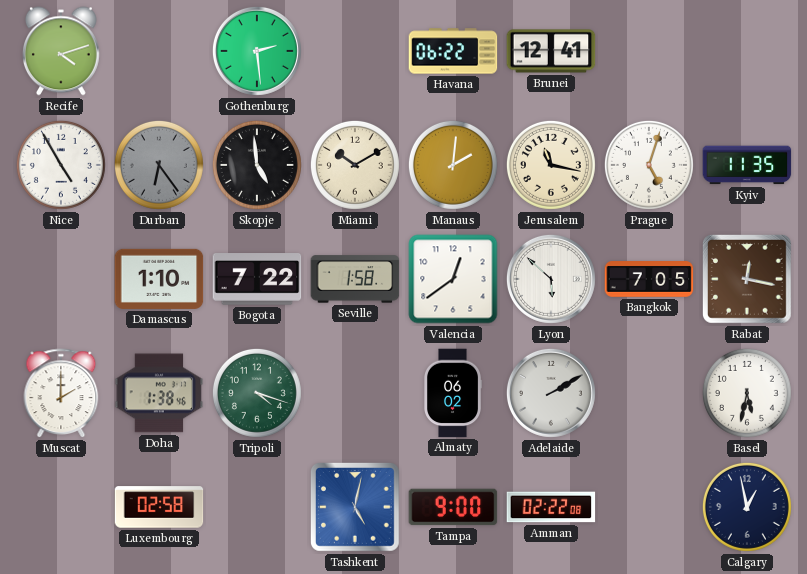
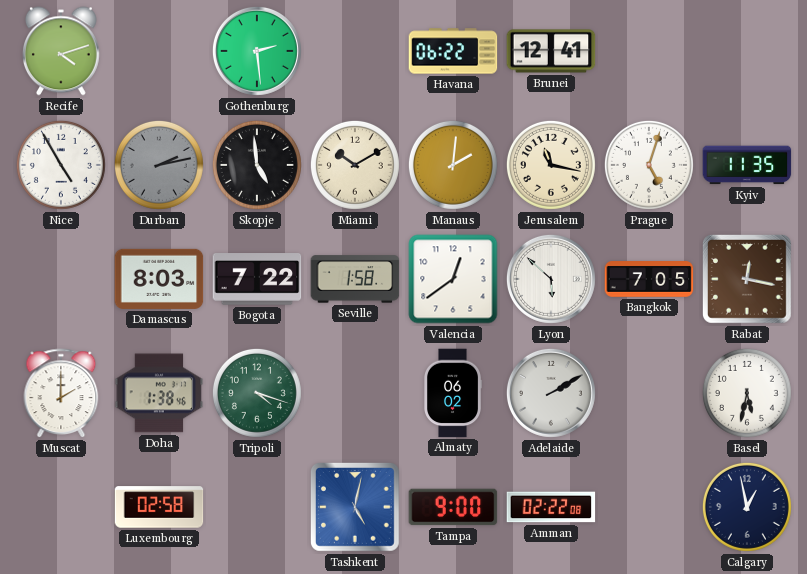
Durban: 6:24 -> 2:13 (159, 165)
Damascus: 1:10 -> 8:03 (159, 279)
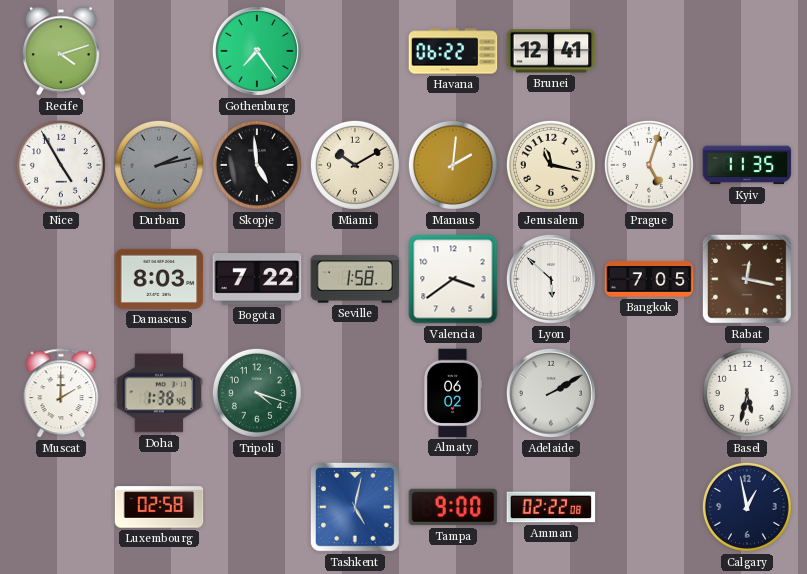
Gothenburg: 2:29 -> 7:24 (257, 51)
Valencia: 12:39 -> 3:39 (453, 279)
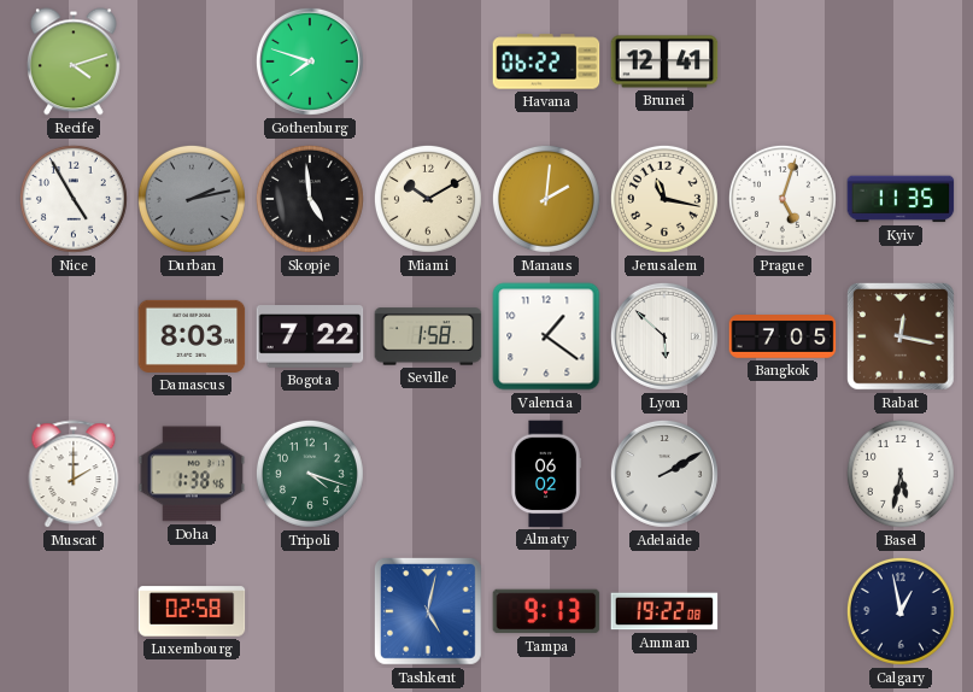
Gothenburg: 7:24 -> 7:48 (310, 61)
Valencia: 3:39 -> 1:21 (546, 336)
Tampa: 9:00 -> 9:13 (546, 611)
Amman: 02:22 -> 19:22 (664, 611)
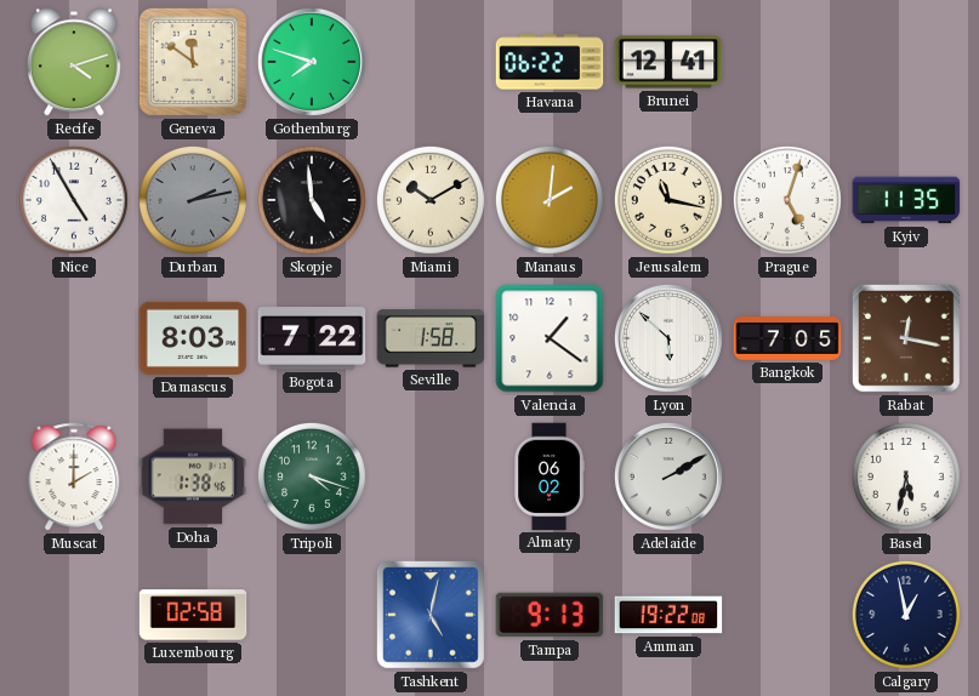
Geneva: none -> 11:51 (193, 62)
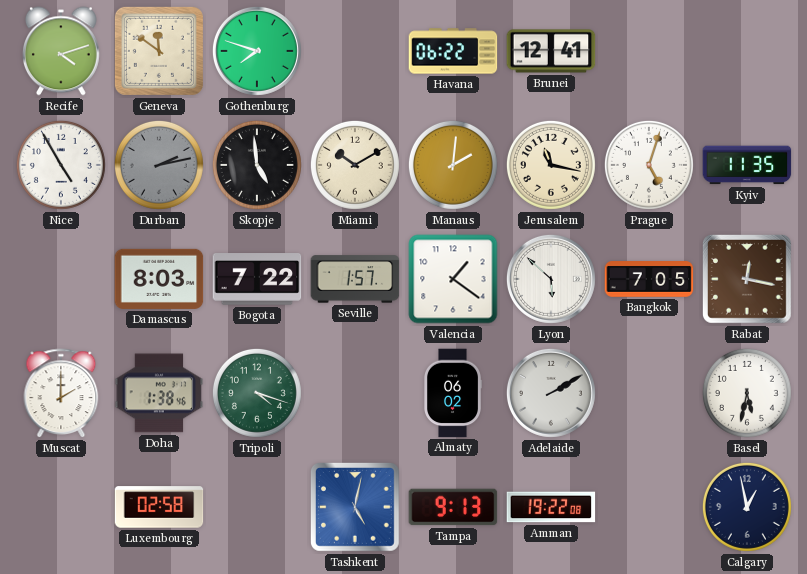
Seville: 1:58 -> 1:57 (355, 279)
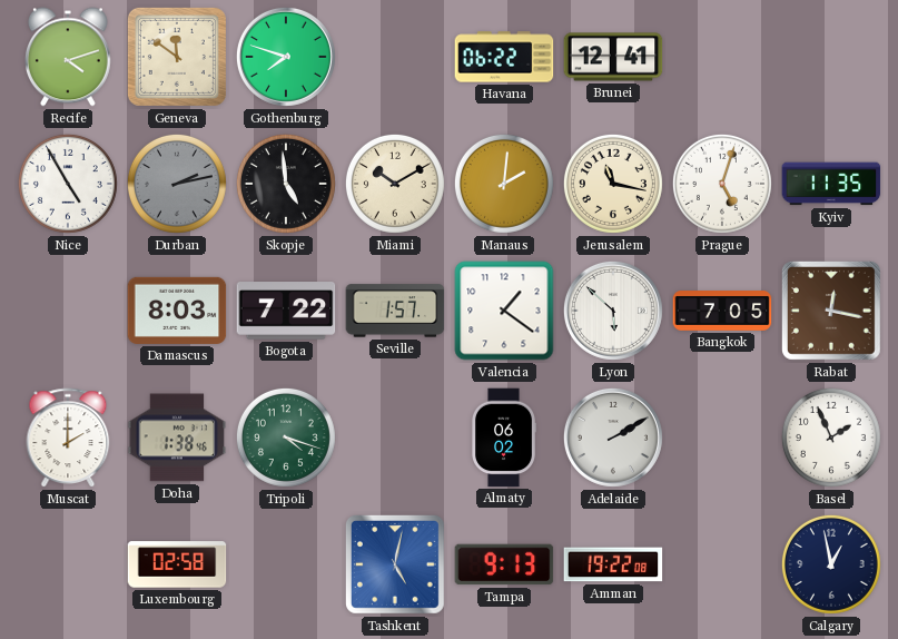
Basel: 5:32 -> 1:56 (831, 438)
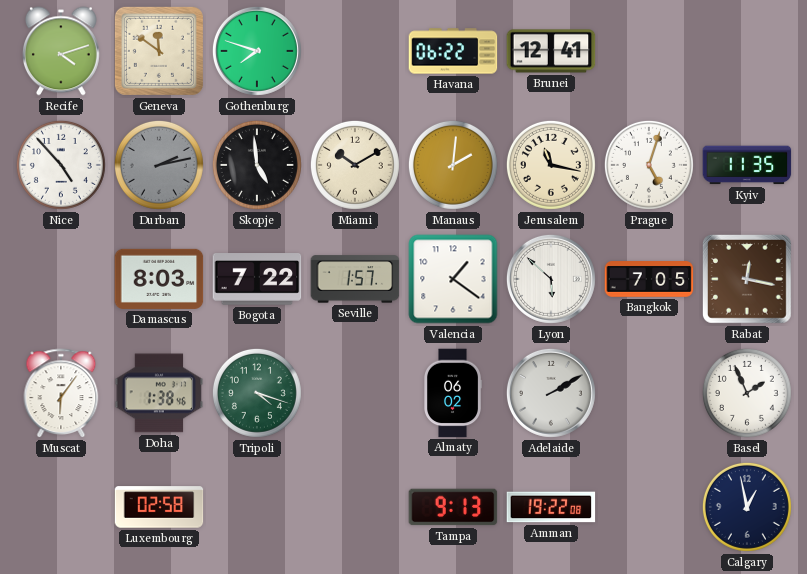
Nice: 4:55 -> 4:53 (61, 165)
Muscat: 2:00 -> 6:06 (61, 394)
Tashkent: 5:02 -> none (395, 564)
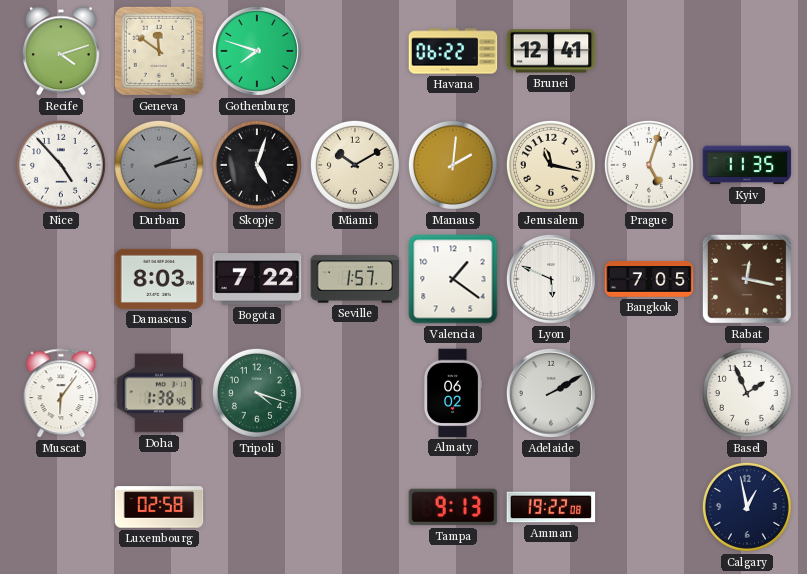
Skopje: 4:59 -> 5:03 (257, 165)
Lyon: 5:52 -> 5:49 (551, 279)
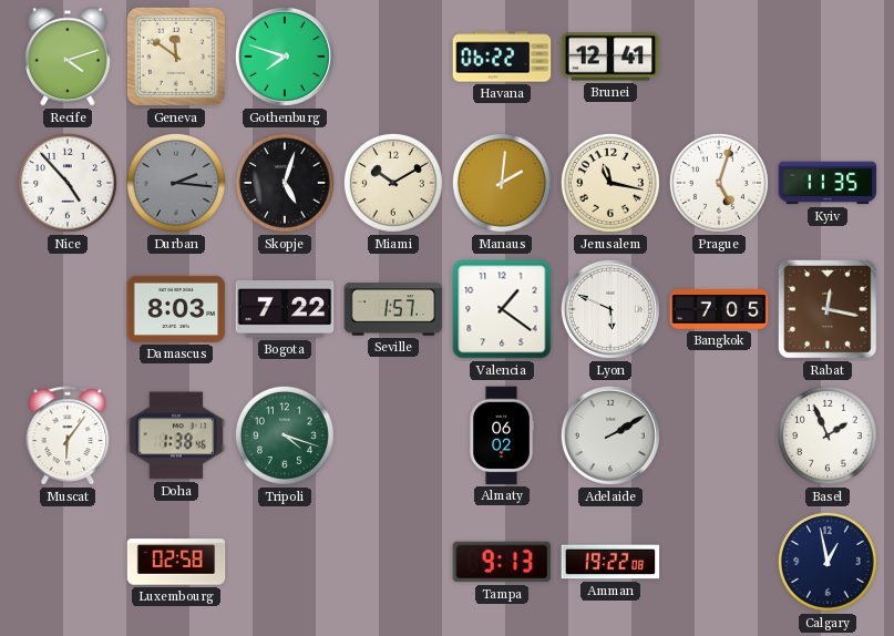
Durban: 2:13 -> 2:16 (176, 183)
